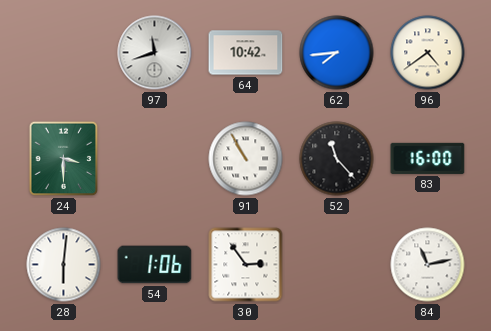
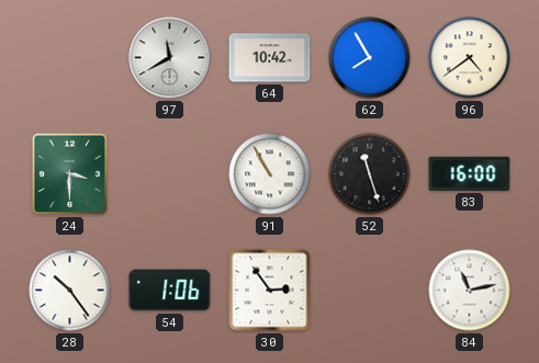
97: 11:42 -> 11:40 (170, 58)
62: 7:44 -> 7:55 (370, 58)
52: 11:23 -> 11:27 (370, 174)
28: 6:01 -> 10:24 (70, 291)
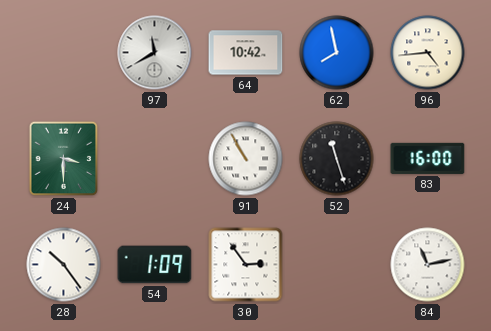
62: 7:55 -> 7:58 (337, 53)
96: 4:39 -> 4:44 (428, 53)
54: 1:06 -> 1:09 (155, 265)
